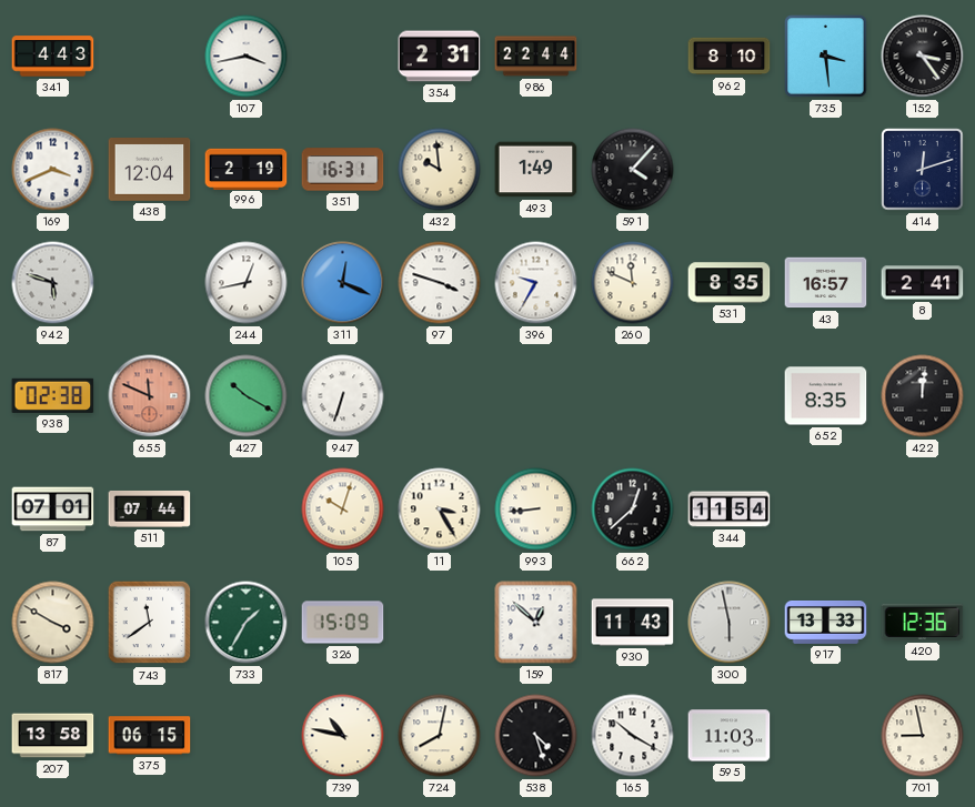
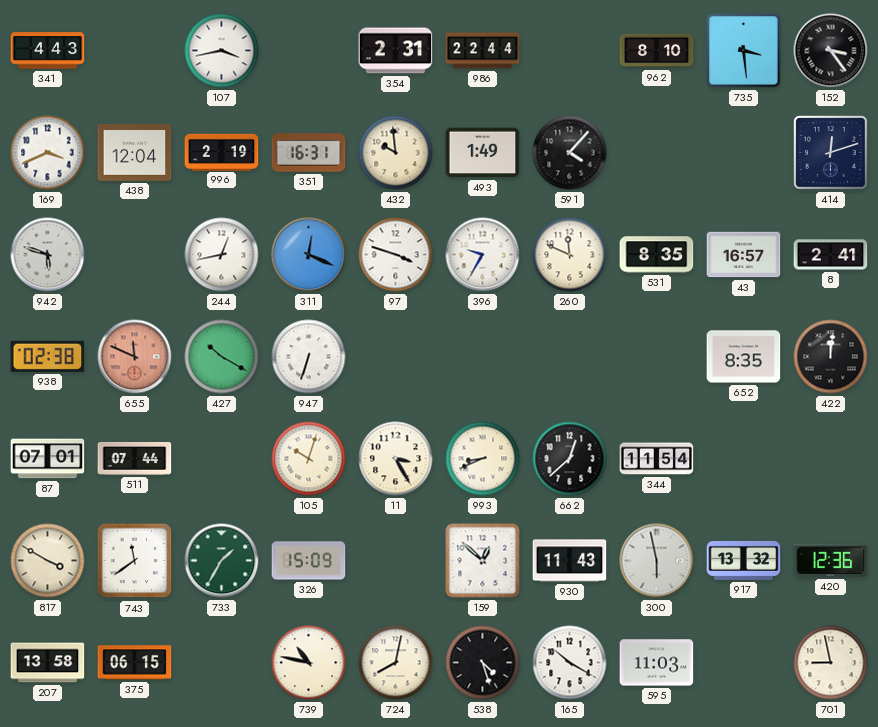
993: 8:44 -> 8:41 (483, 459)
917: 13:33 -> 13:32 (744, 561)
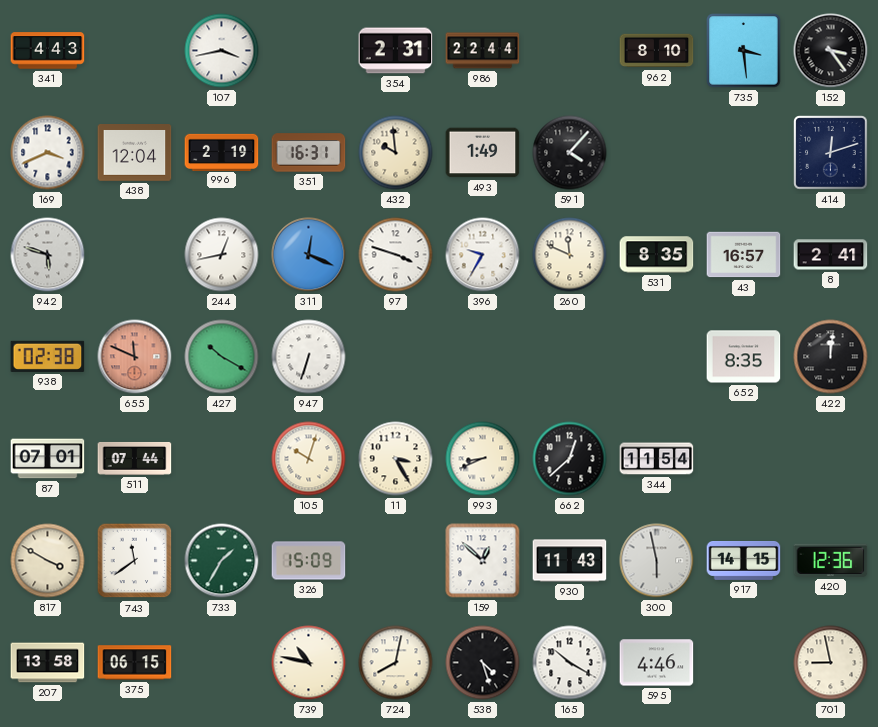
917: 13:32 -> 14:15 (744, 561)
595: 11:03 -> 4:46 (657, 663)
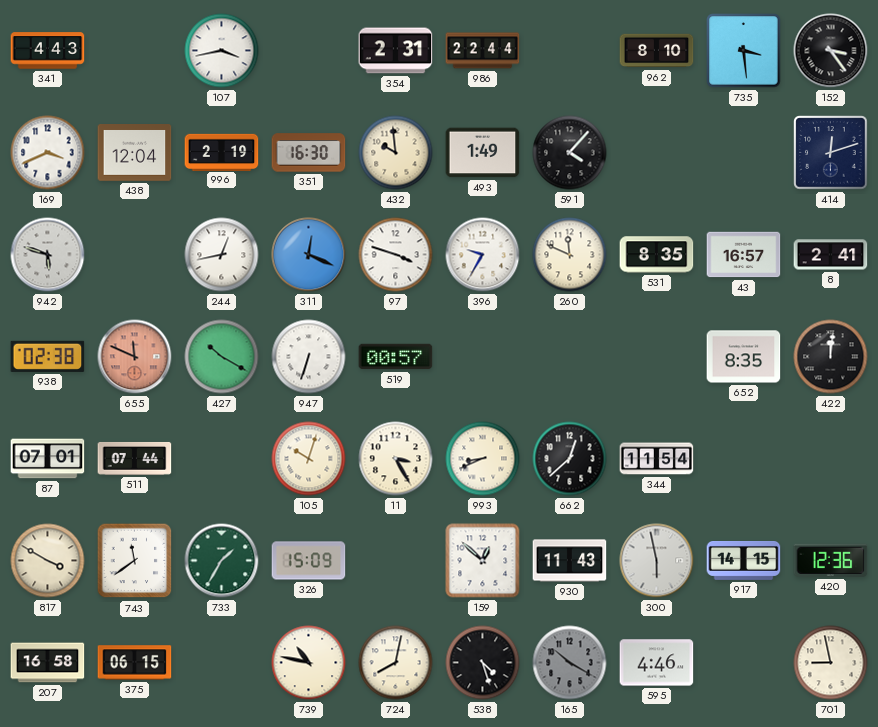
351: 16:31 -> 16:30 (309, 153)
519: none -> 00:57 (396, 357)
207: 13:58 -> 16:58 (48, 663)
165 dial: white -> grey (570, 663)
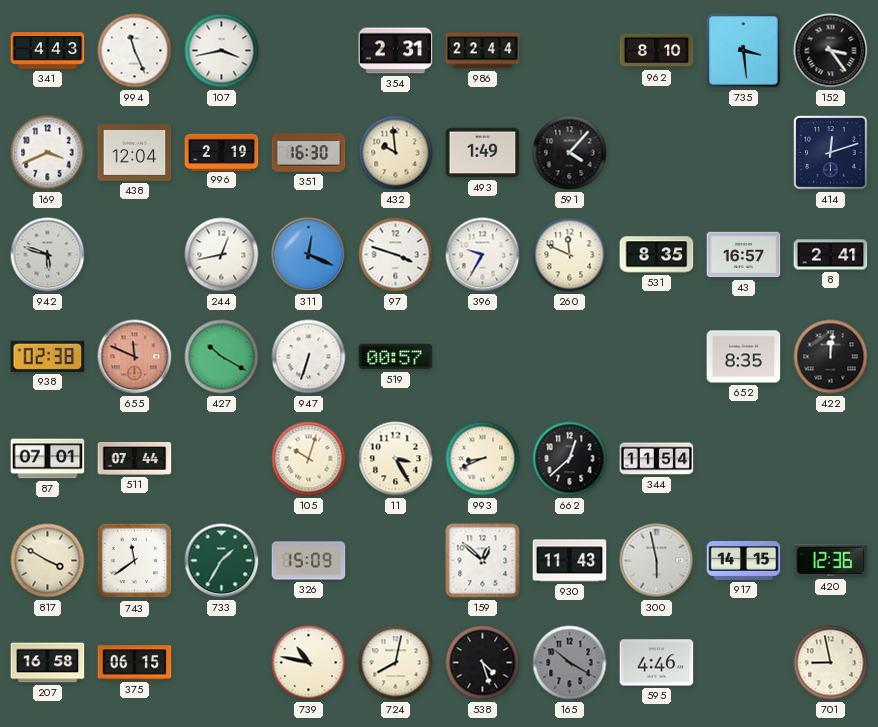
994: none -> 11:26 (135, 51)
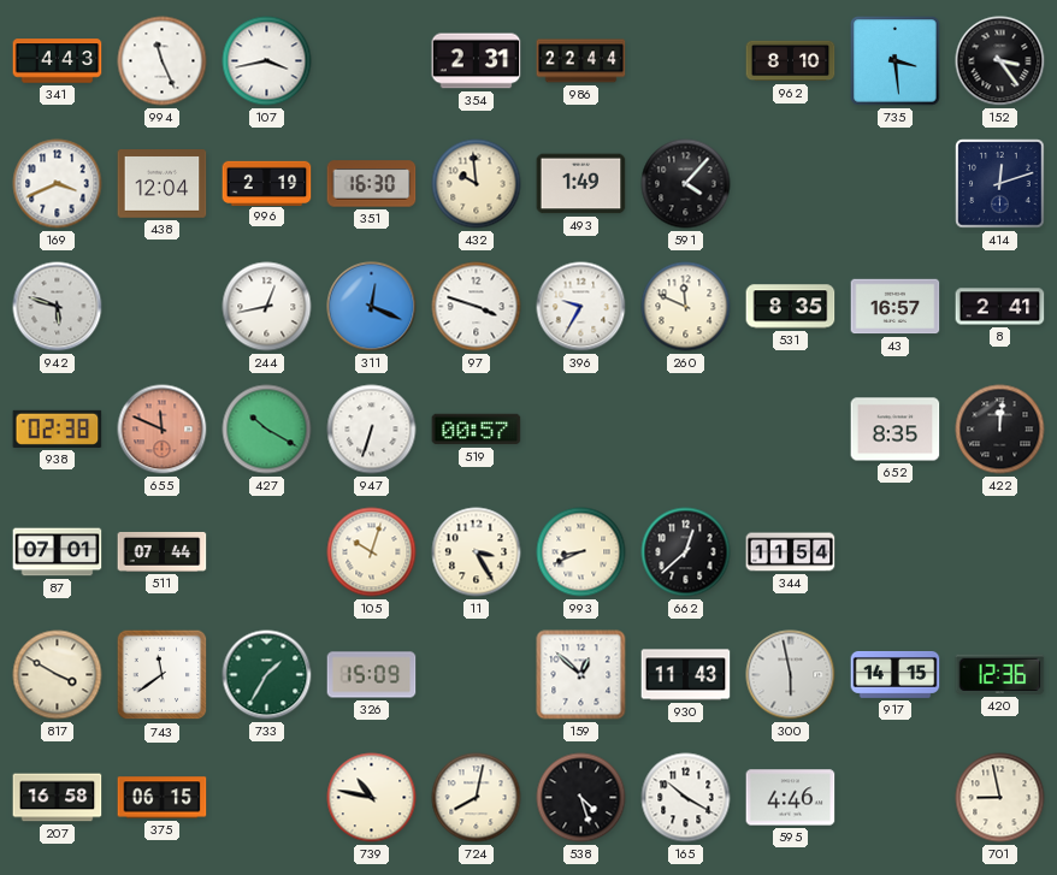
165 dial: grey -> white (686, 798)
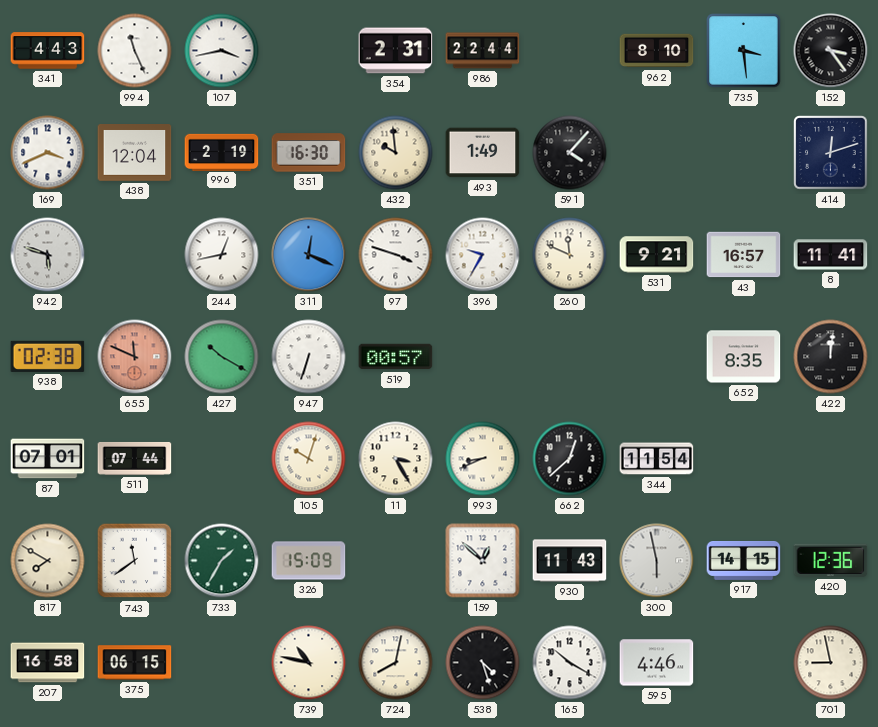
531: 8:35 -> 9:21 (657, 255)
8: 2:41 -> 11:41 (831, 255)
817: 3:50 -> 7:50 (48, 561)
